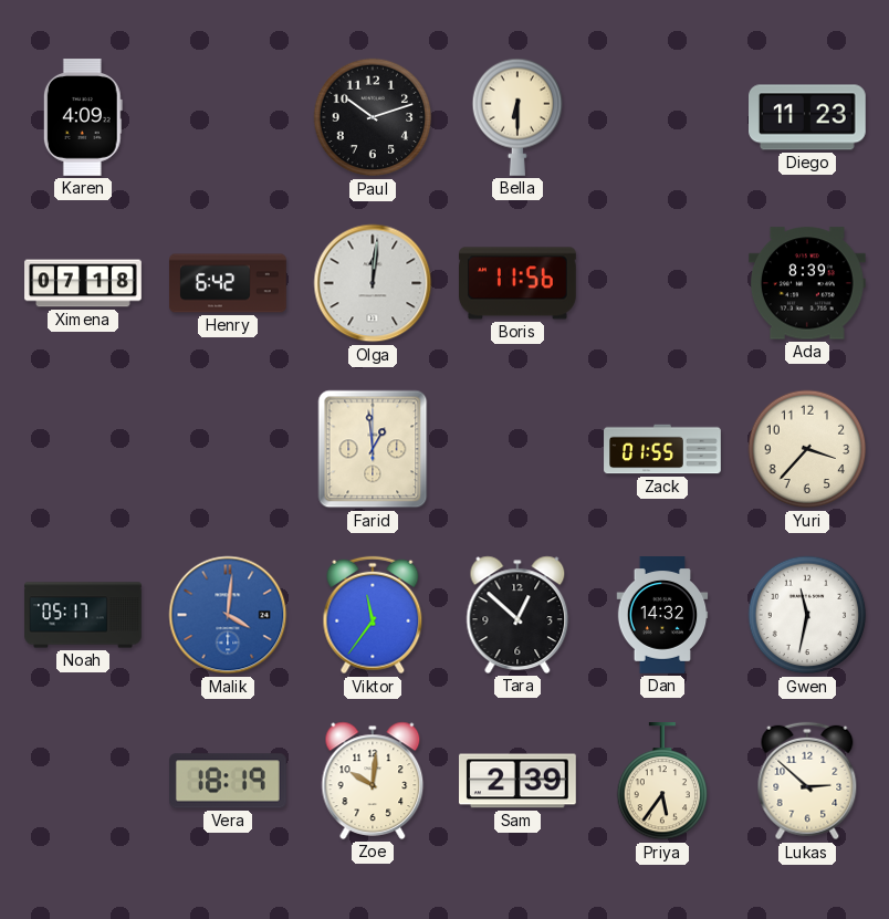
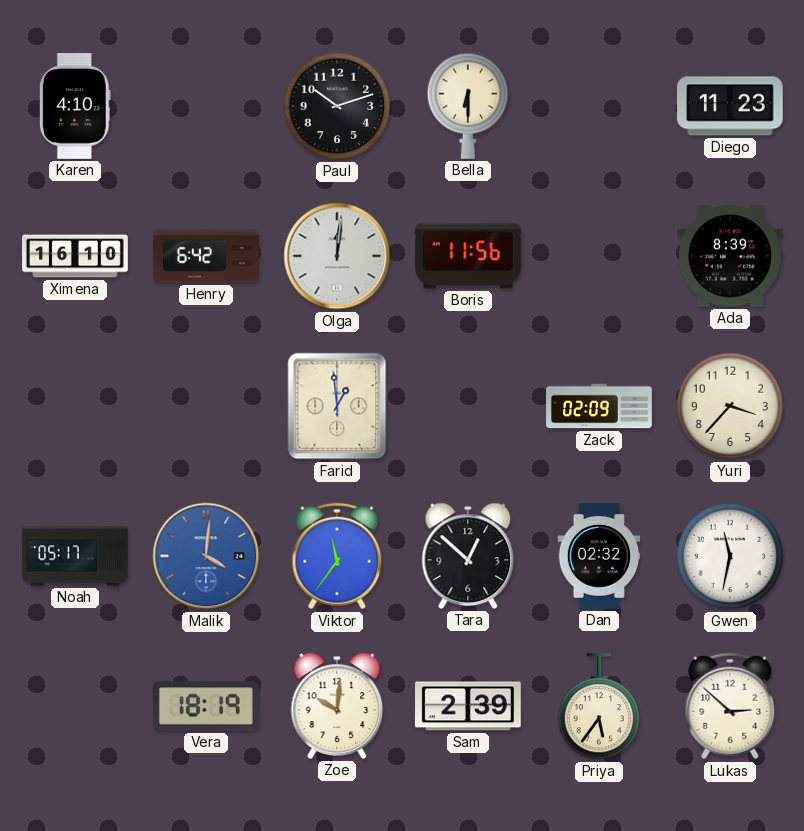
Karen: 4:09 -> 4:10 (75, 107)
Ximena: 07:18 -> 16:10 (75, 256)
Zack: 01:55 -> 02:09 (599, 406)
Dan: 14:32 -> 02:32 (599, 556)
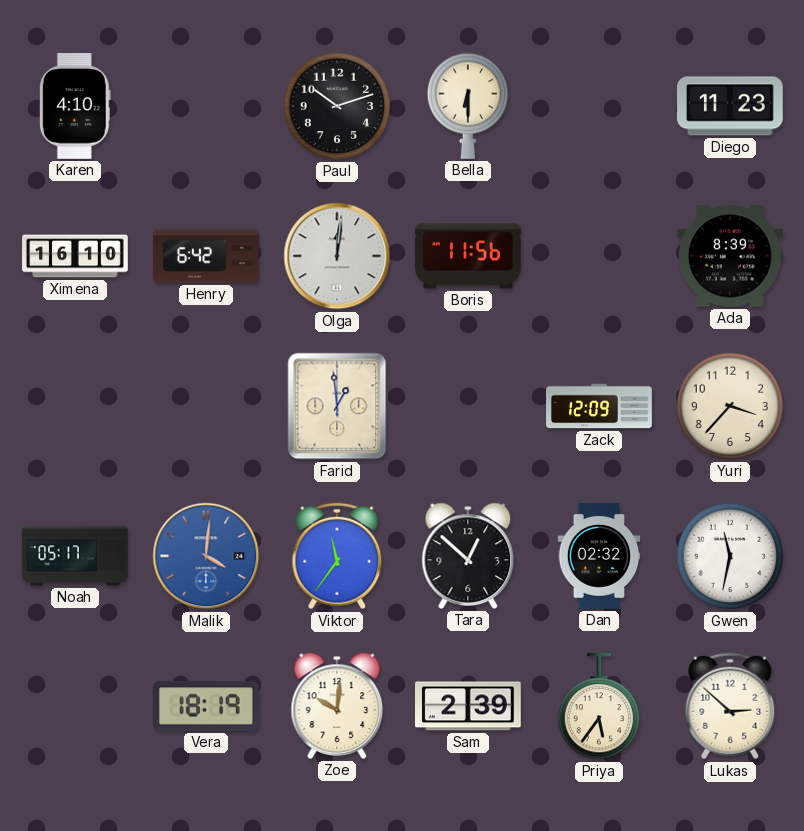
Zack: 02:09 -> 12:09 (599, 406)
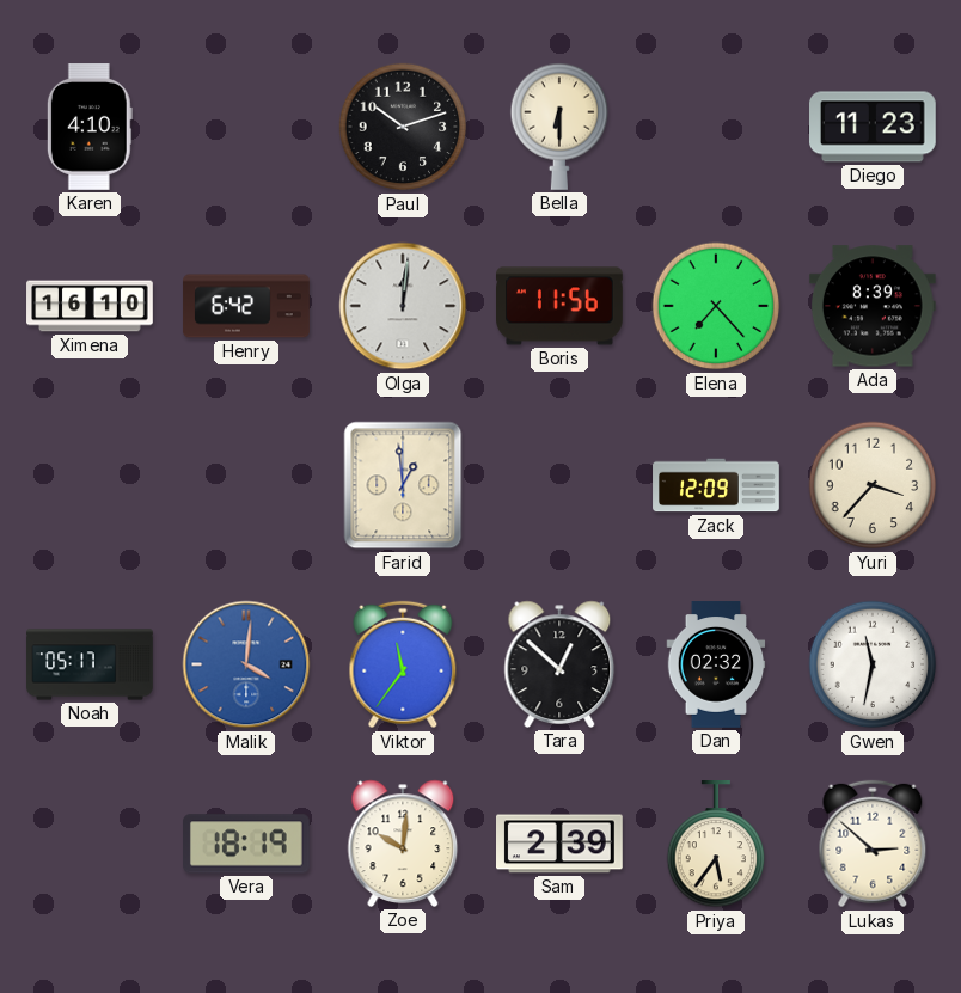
Elena: none -> 7:23 (716, 306)
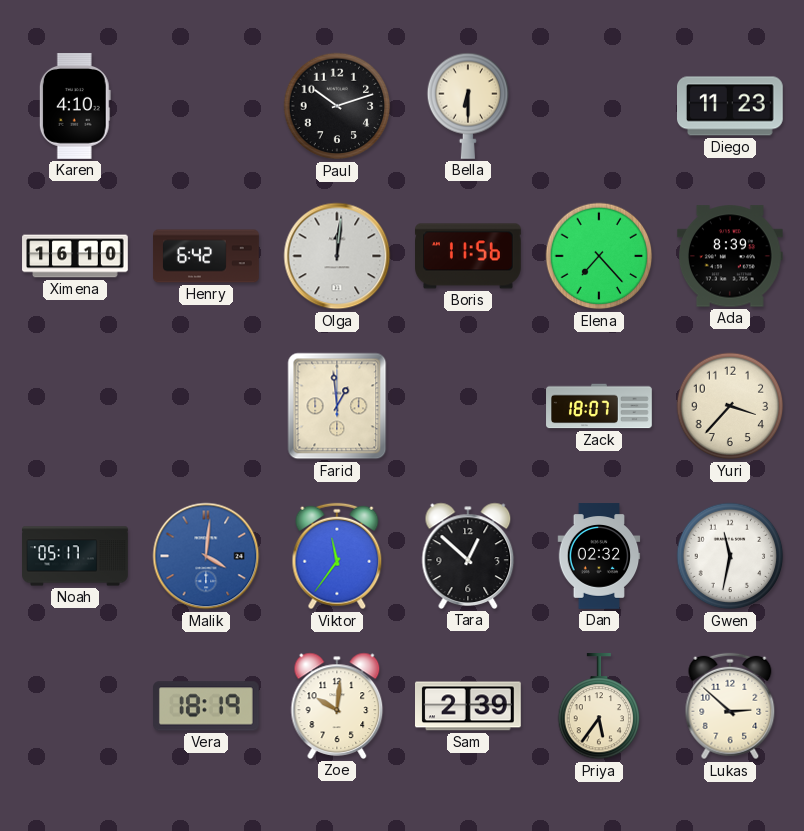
Zack: 12:09 -> 18:07 (599, 406)
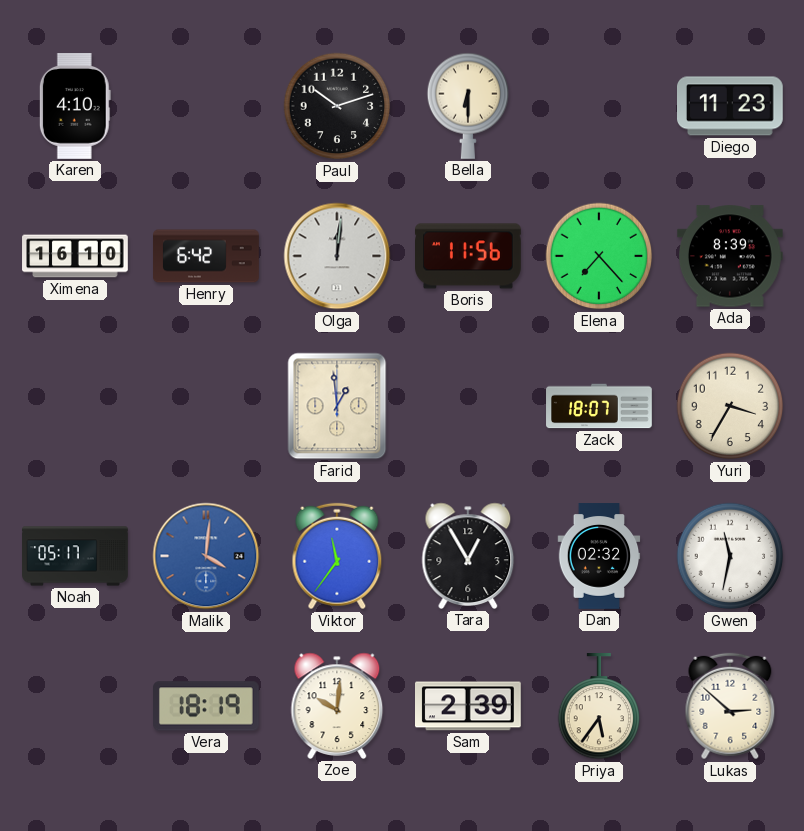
Yuri: 3:37 -> 3:35 (730, 406)
Tara: 12:52 -> 12:55 (468, 556)
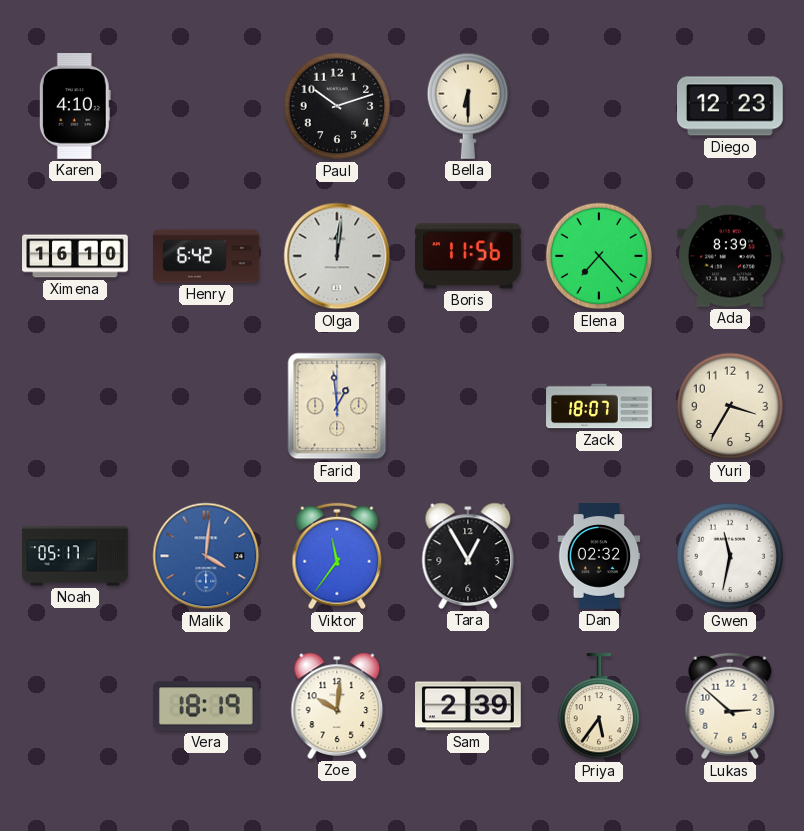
Diego: 11:23 -> 12:23 (731, 106)
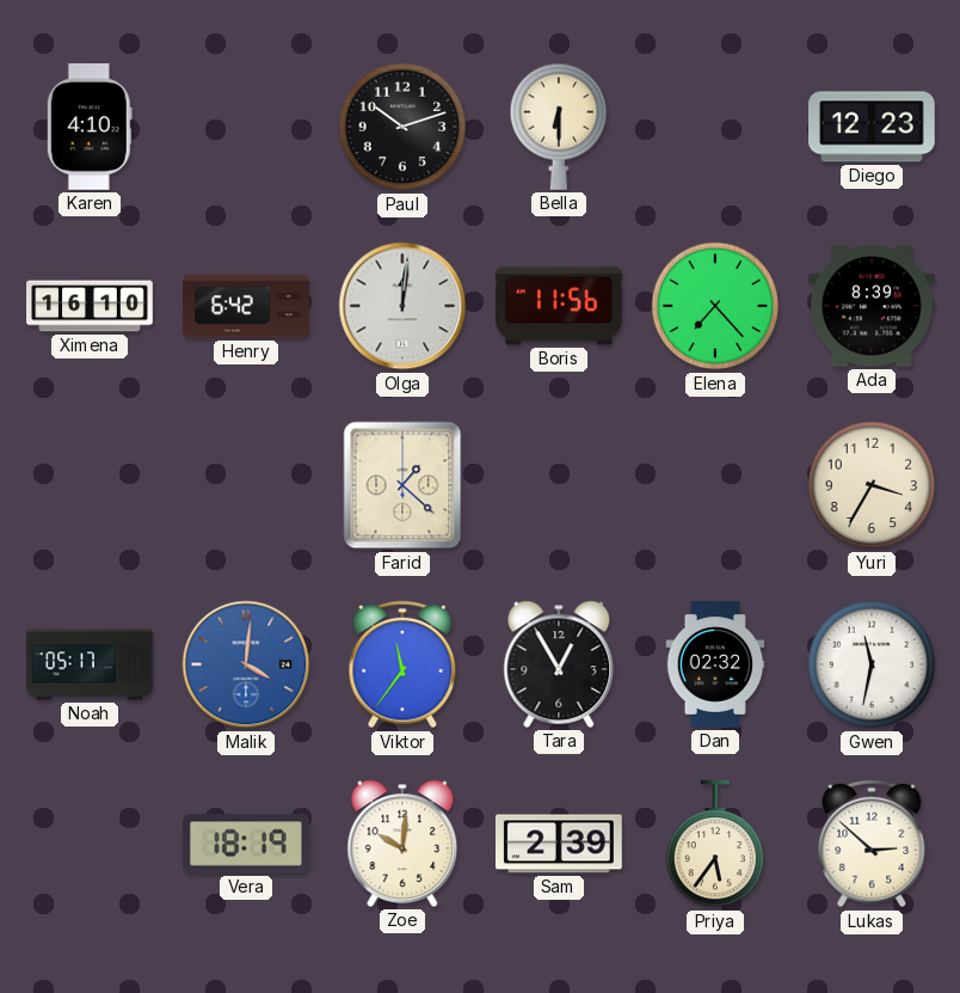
Farid: 12:59 -> 1:22 (402, 485)
Zack: 18:07 -> none (599, 406)
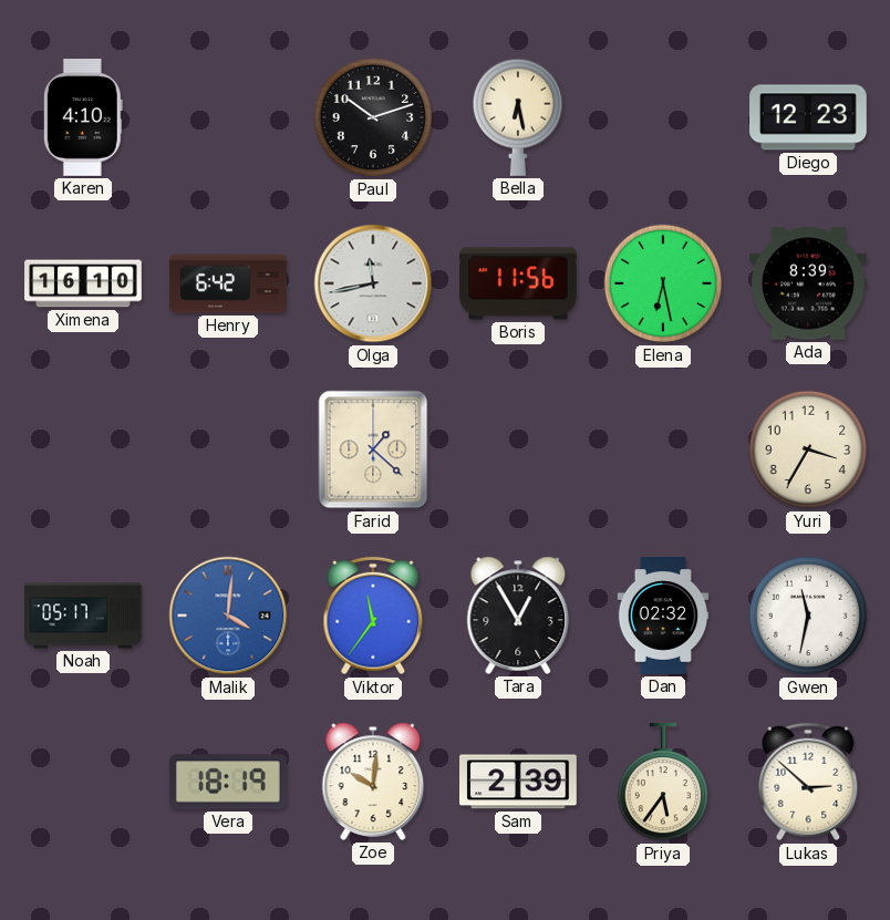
Bella: 6:30 -> 6:28 (518, 117)
Olga: 12:01 -> 11:43 (373, 283)
Elena: 7:23 -> 6:28 (663, 283)
